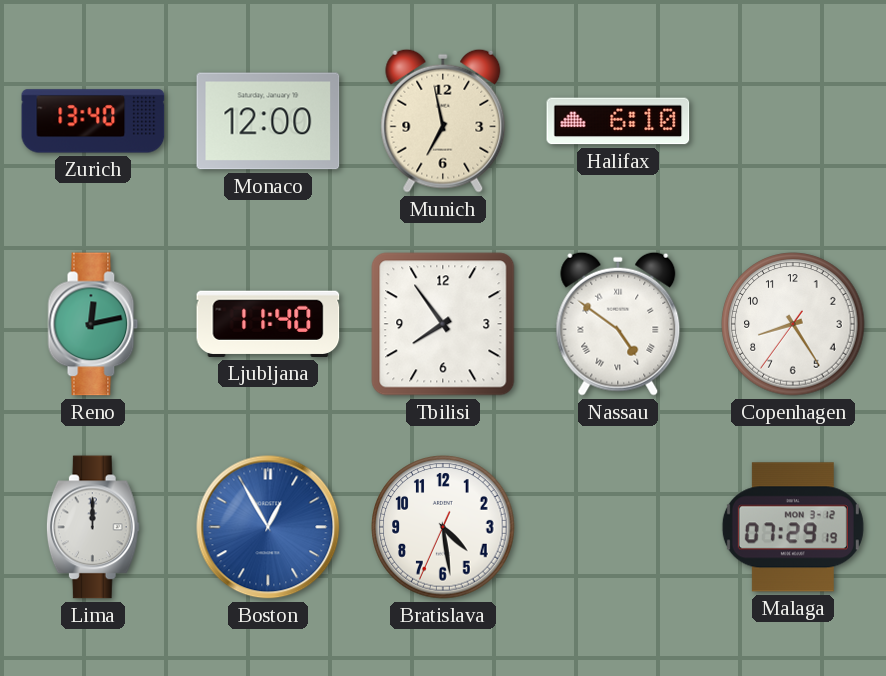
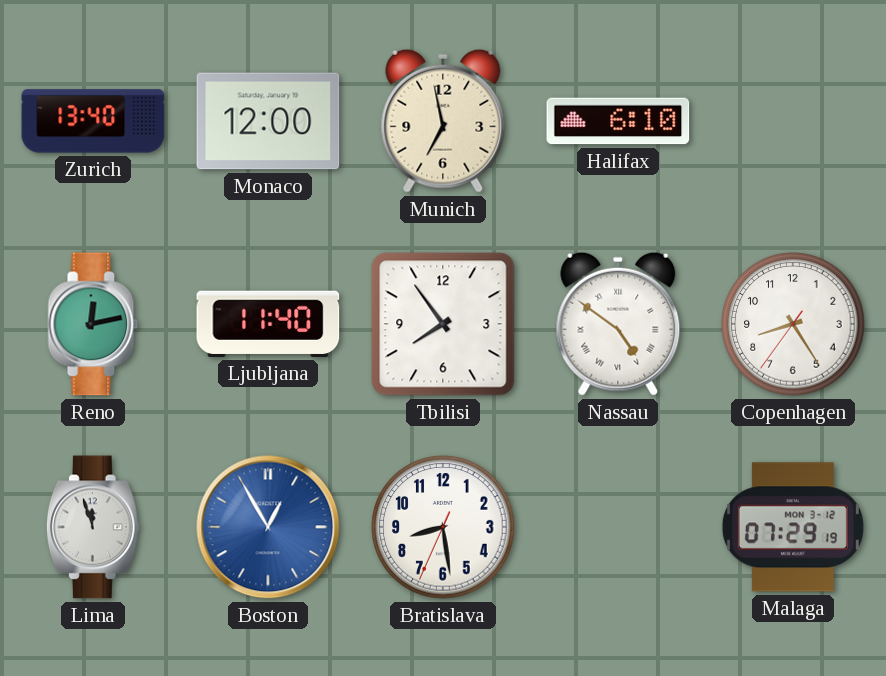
Lima: 12:00 -> 11:57 (93, 527)
Bratislava: 4:28 -> 8:28 (443, 527)
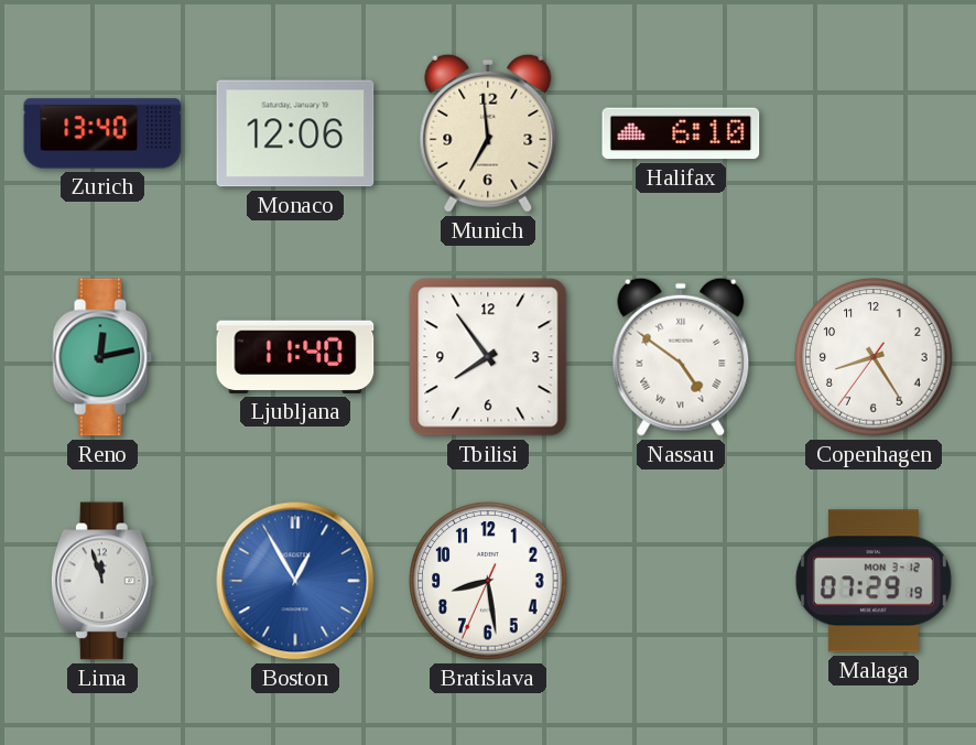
Monaco: 12:00 -> 12:06 (295, 133)
Munich: 6:58 -> 6:59 (488, 133)
